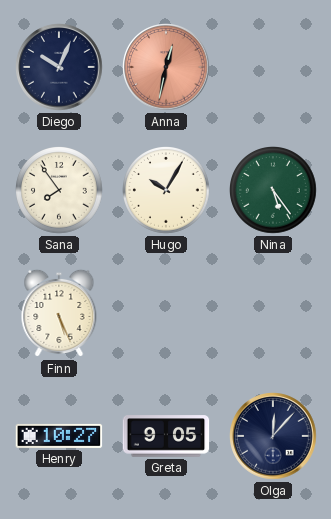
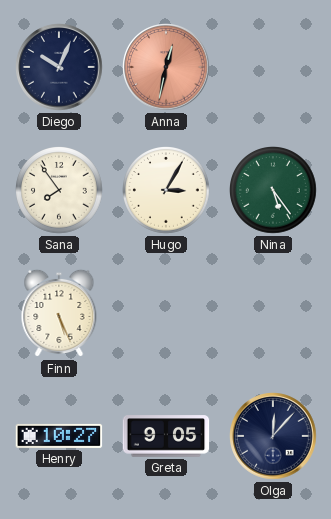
Hugo: 10:05 -> 3:05 (166, 190)
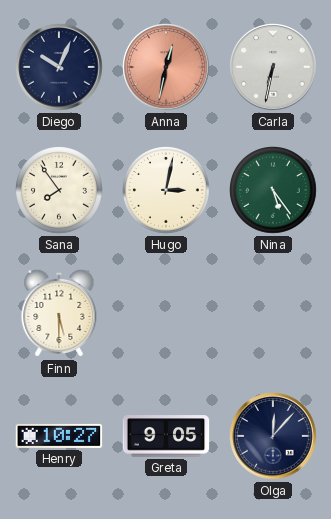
Carla: none -> 6:32 (273, 67)
Hugo: 3:05 -> 3:02 (166, 190)
Finn: 5:26 -> 5:30 (59, 313)
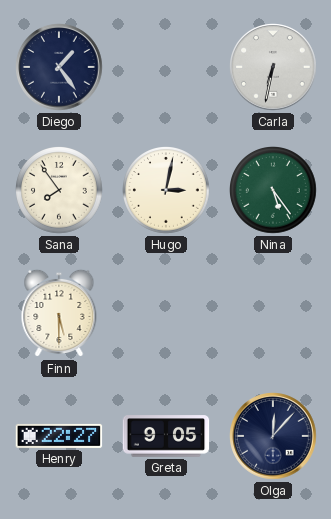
Diego: 10:04 -> 1:24 (59, 67)
Anna: 12:32 -> none (166, 67)
Henry: 10:27 -> 22:27 (59, 436)
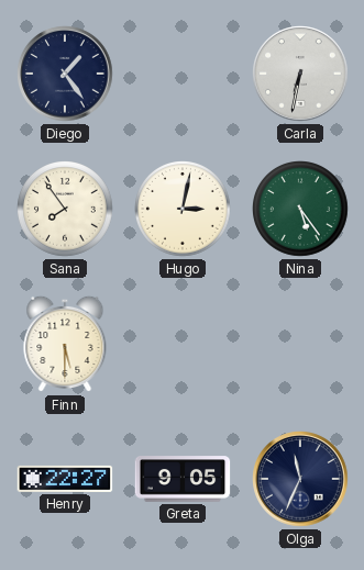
Olga: 12:07 -> 11:34 (300, 479)
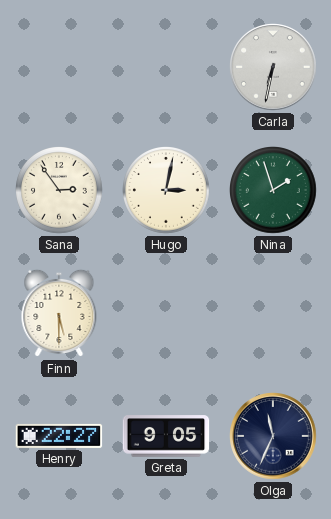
Diego: 1:24 -> none (65, 74)
Sana: 7:54 -> 2:54 (59, 190)
Nina: 5:24 -> 1:57 (273, 190)
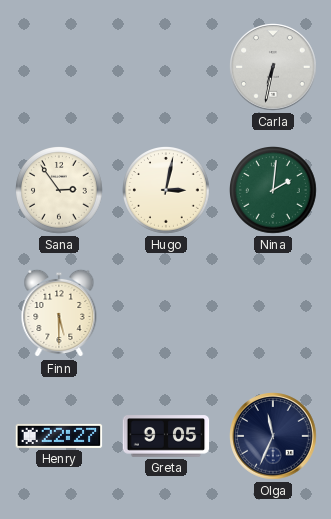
Nina: 1:57 -> 2:01 (273, 190)
